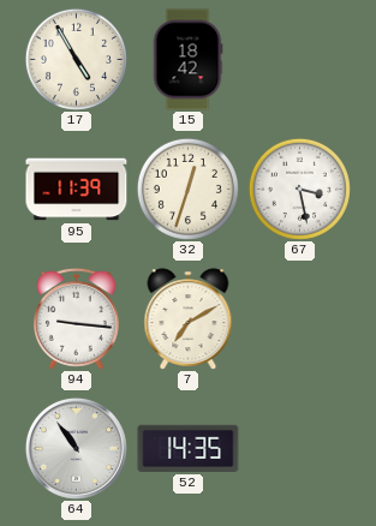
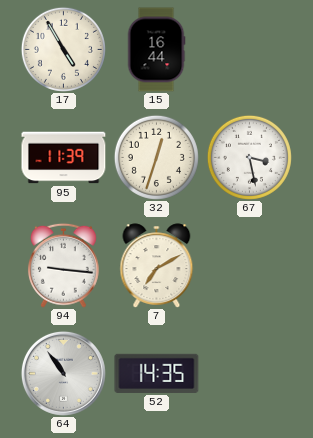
15: 18:42 -> 16:44 (156, 50)
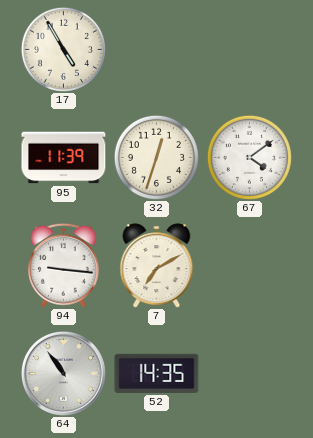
15: 16:44 -> none (156, 50)
67: 3:28 -> 4:09 (249, 157)
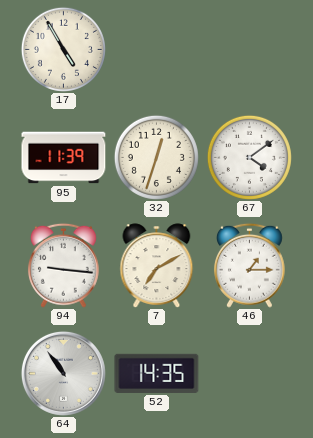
46: none -> 1:15 (249, 265)
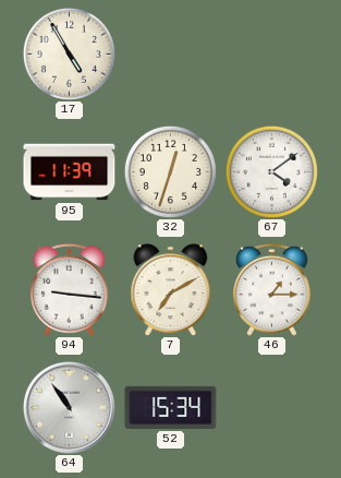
52: 14:35 -> 15:34 (171, 407)
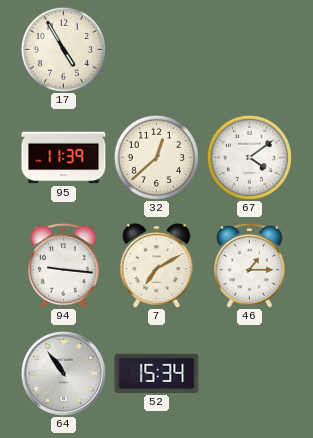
32: 12:33 -> 12:38 (156, 157)
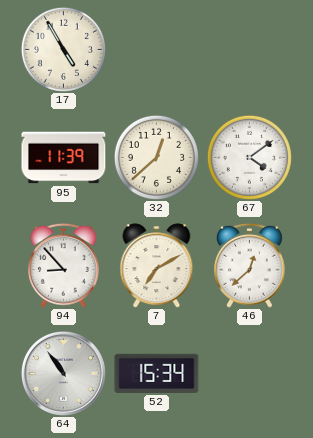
94: 9:16 -> 8:53 (63, 265)
46: 1:15 -> 12:38 (249, 265)
